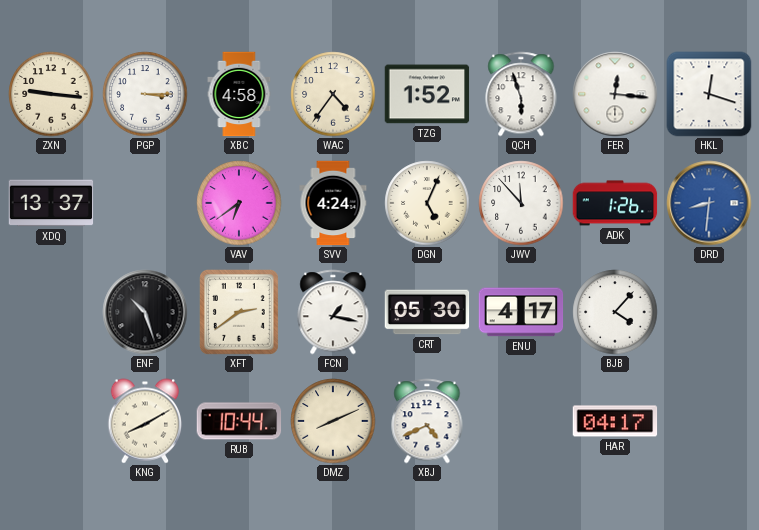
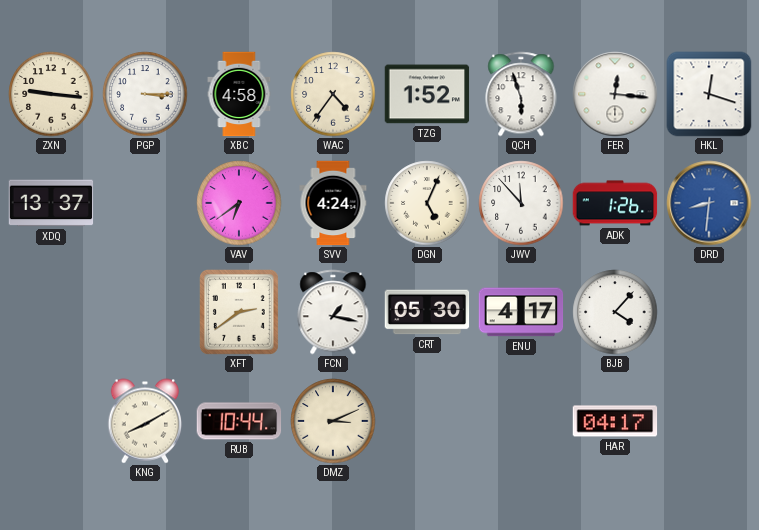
ENF: 10:27 -> none (145, 312)
DMZ: 8:11 -> 3:11 (333, 421)
XBJ: 4:41 -> none (427, 421)
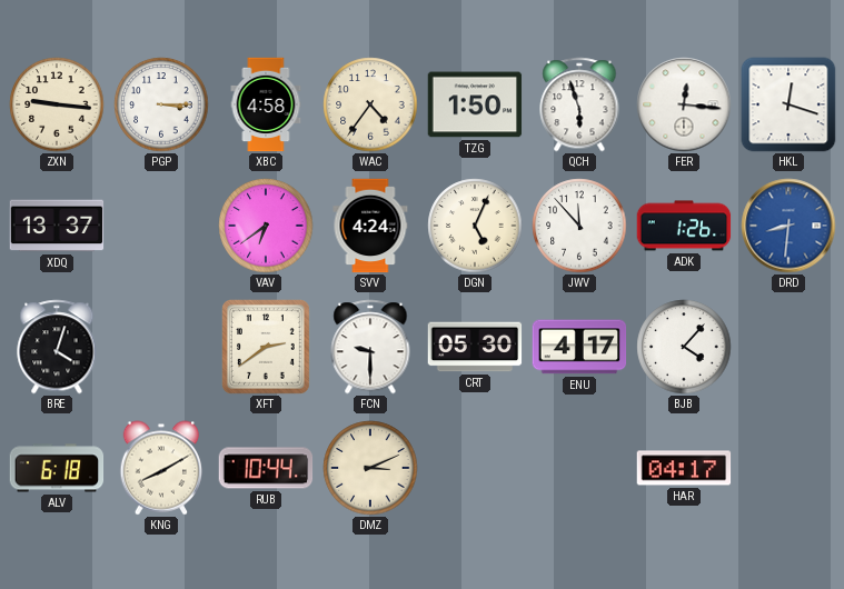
TZG: 1:52 -> 1:50 (475, 104)
BRE: none -> 4:03 (57, 347)
FCN: 1:17 -> 9:30 (370, 347)
ALV: none -> 6:18 (57, 468)
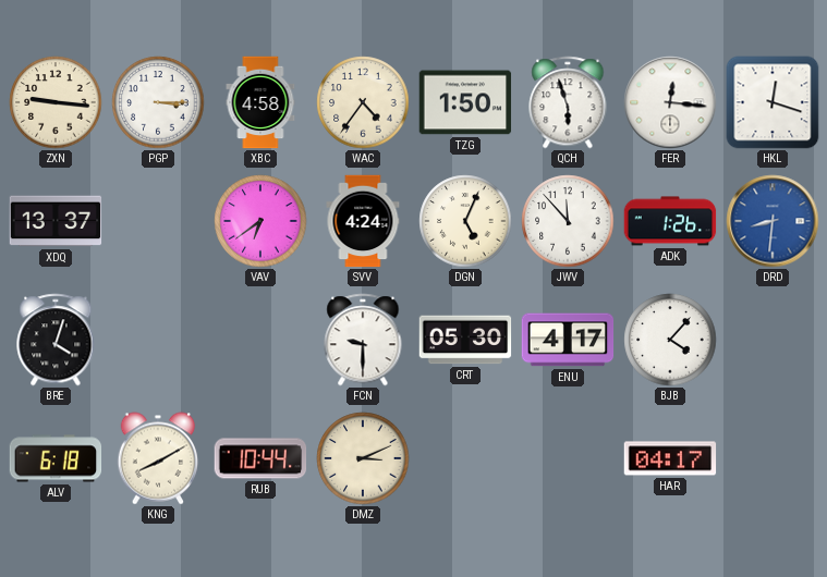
XFT: 2:39 -> none (267, 348)
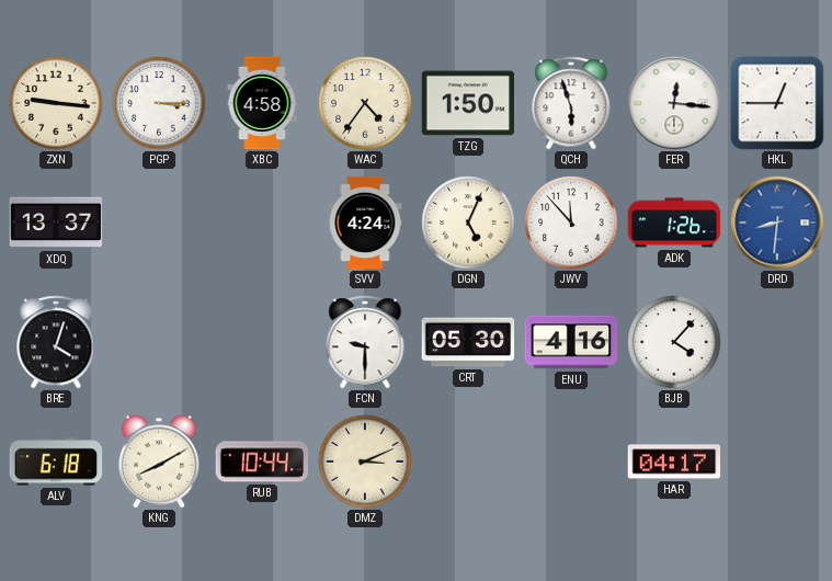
HKL: 12:18 -> 12:45 (777, 103)
VAV: 6:39 -> none (260, 221)
ENU: 4:17 -> 4:16 (571, 342)
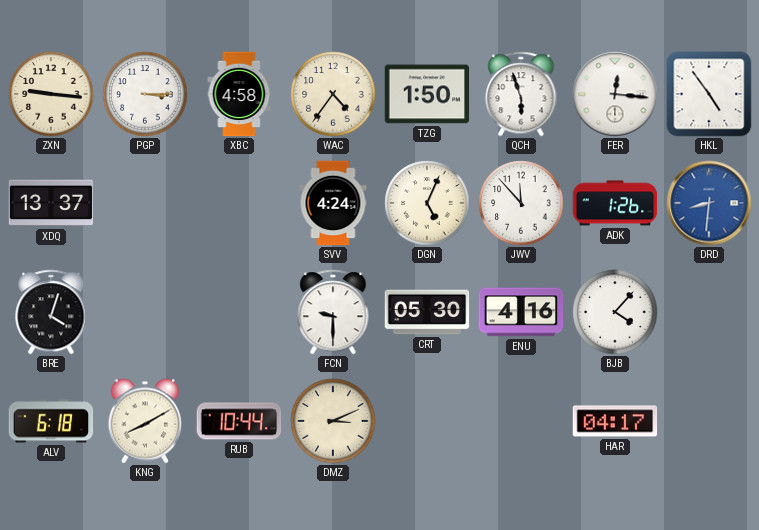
HKL: 12:45 -> 4:54 (709, 94)
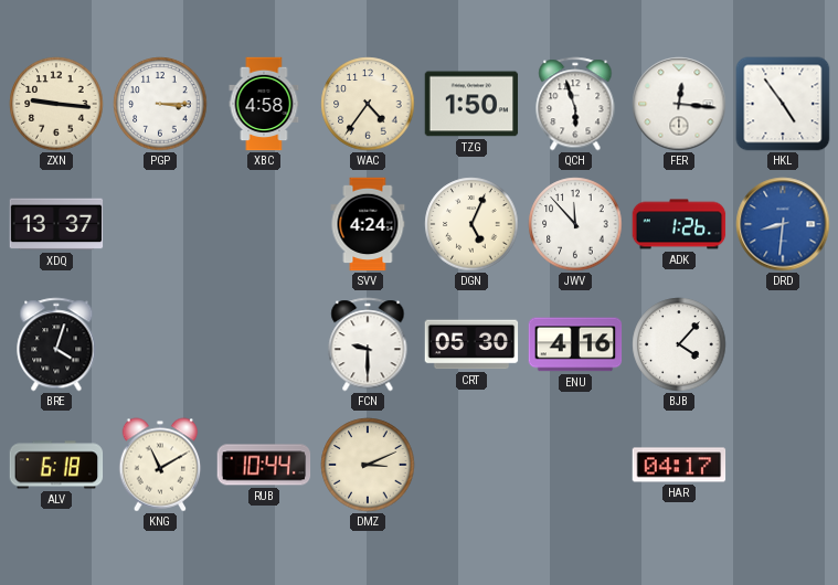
KNG: 8:10 -> 11:10 (160, 465)
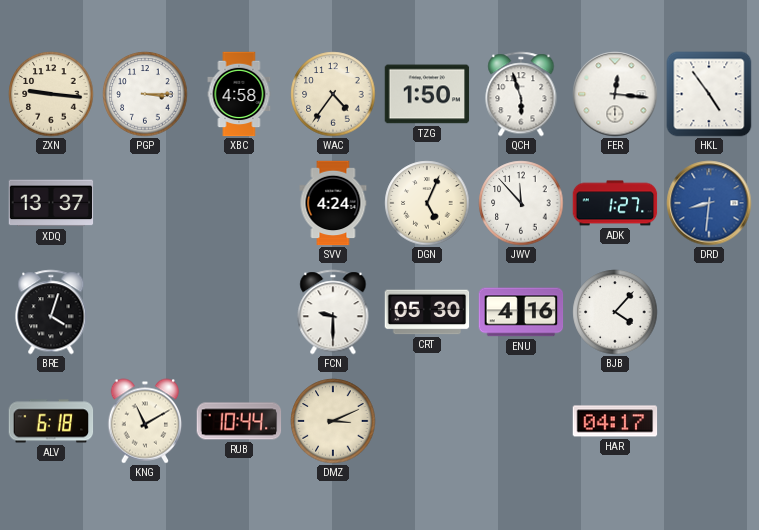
ADK: 1:26 -> 1:27 (615, 203)
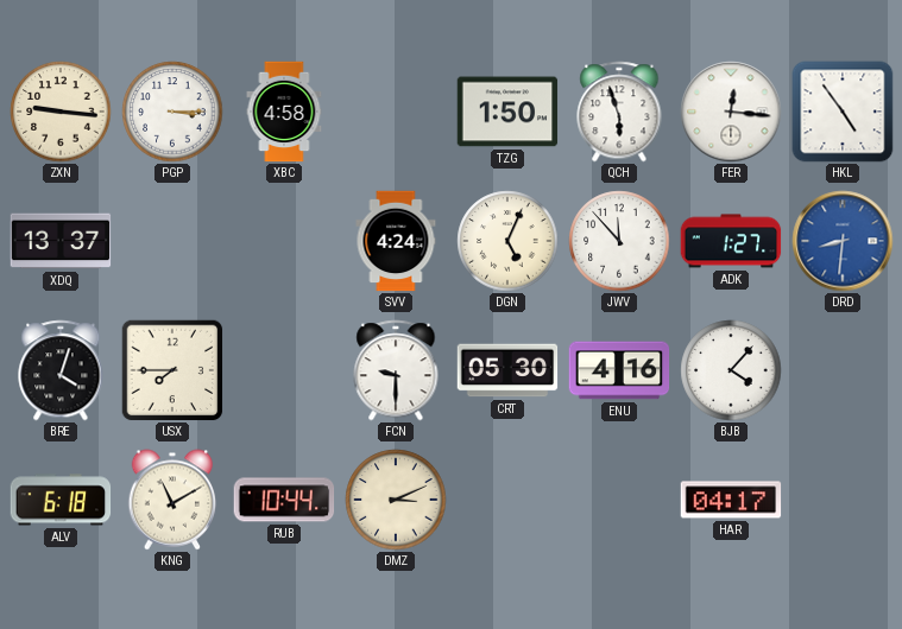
WAC: 4:36 -> none (333, 94)
USX: none -> 7:45 (172, 370)
